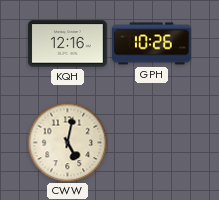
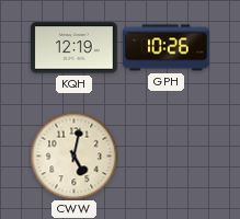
KQH: 12:16 -> 12:19 (75, 48)
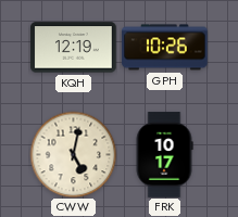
FRK: none -> 10:17 (164, 155)
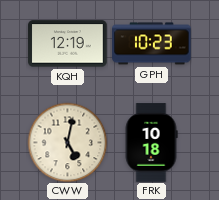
GPH: 10:26 -> 10:23 (152, 44)
FRK: 10:17 -> 10:18 (151, 143)
